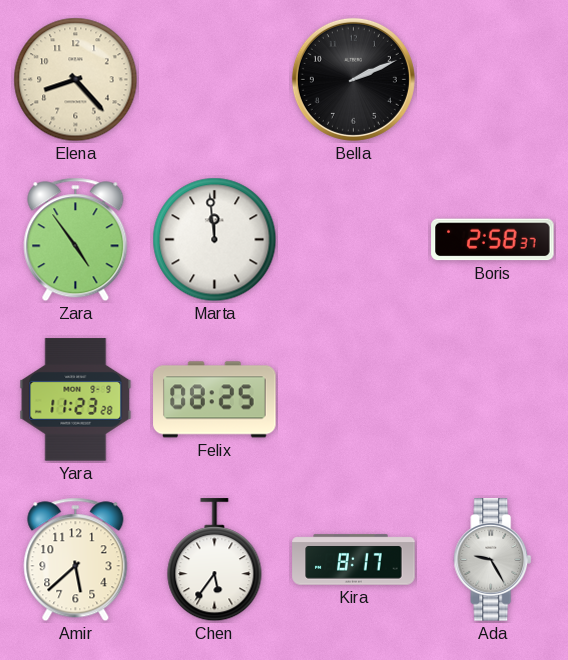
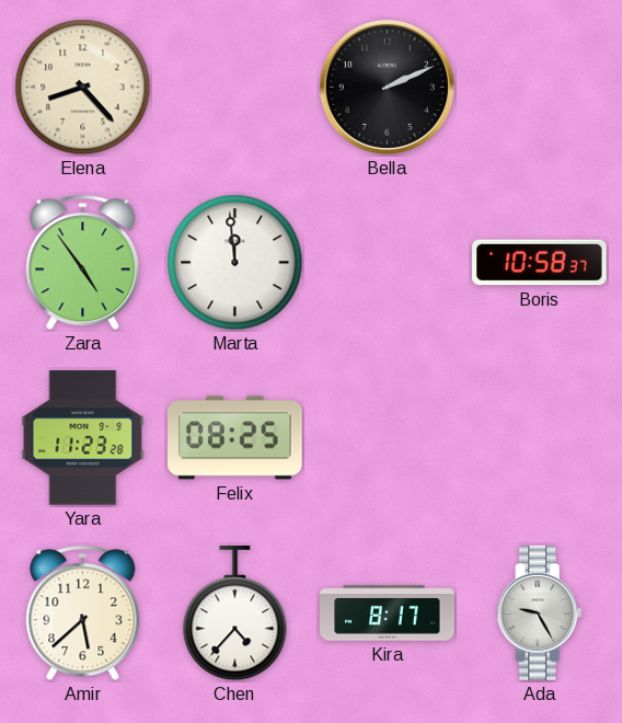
Boris: 2:58 -> 10:58 (540, 263)
Chen: 5:36 -> 4:37 (235, 613)
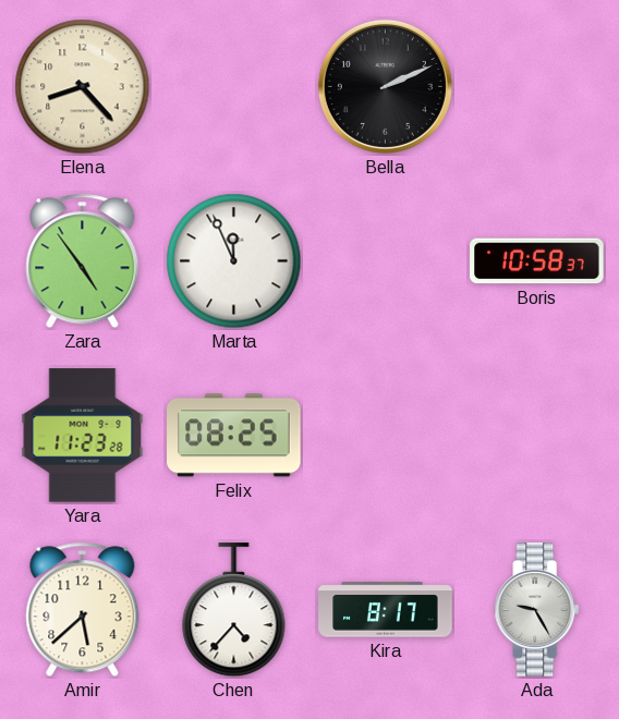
Marta: 11:59 -> 11:56 (234, 261)
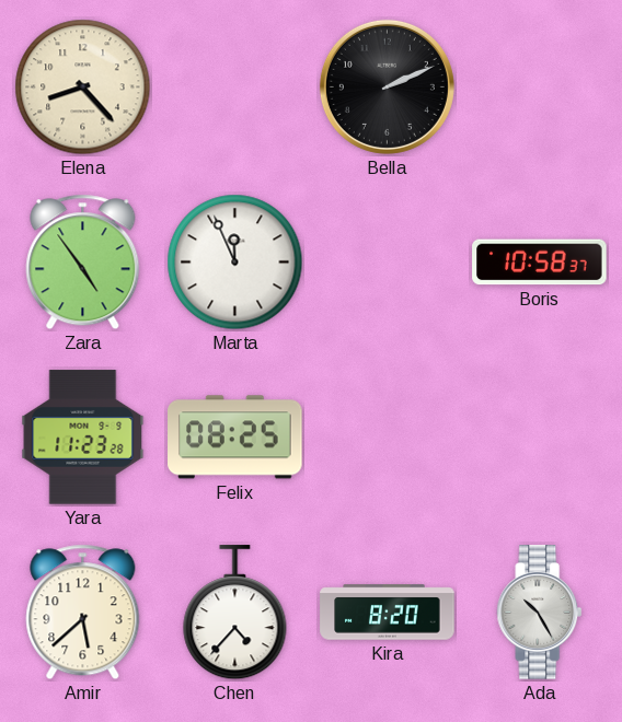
Kira: 8:17 -> 8:20 (388, 613)
Ada: 9:25 -> 10:25 (540, 613)
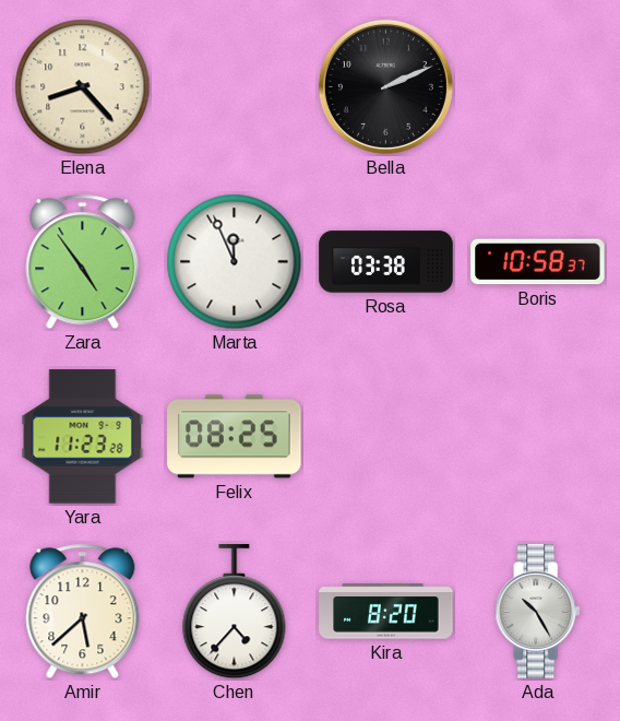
Rosa: none -> 03:38 (386, 262)
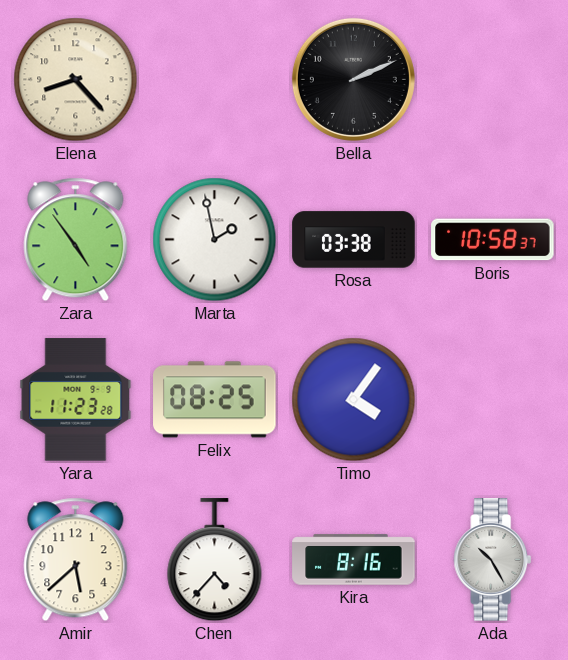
Marta: 11:56 -> 1:58 (215, 240)
Timo: none -> 4:06 (354, 400)
Kira: 8:20 -> 8:16 (354, 560)
